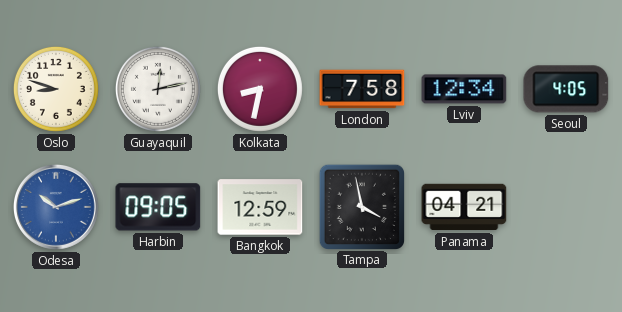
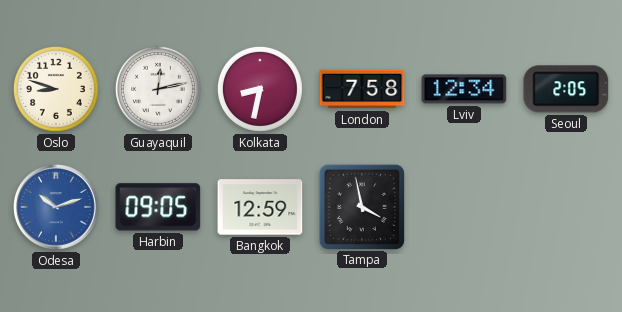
Seoul: 4:05 -> 2:05 (566, 89)
Panama: 04:21 -> none (464, 207)
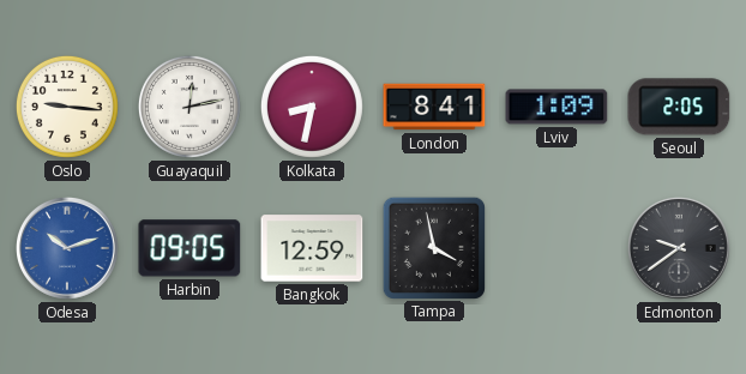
Oslo: 8:48 -> 9:16 (67, 107)
London: 7:58 -> 8:41 (434, 107)
Lviv: 12:34 -> 1:09 (557, 107)
Edmonton: none -> 9:39 (680, 249)
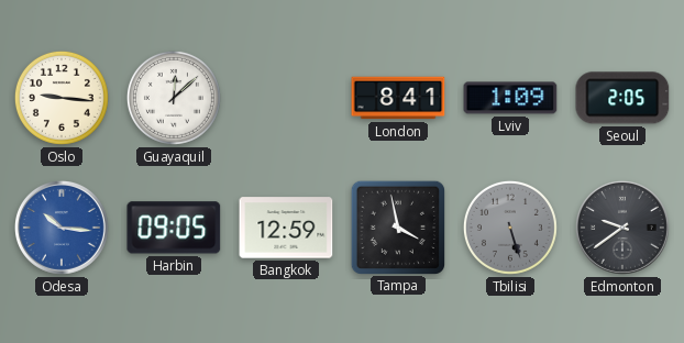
Guayaquil: 12:13 -> 12:08 (174, 98)
Kolkata: 8:32 -> none (312, 107)
Odesa: 10:12 -> 10:16 (63, 229)
Tbilisi: none -> 5:27 (510, 228)
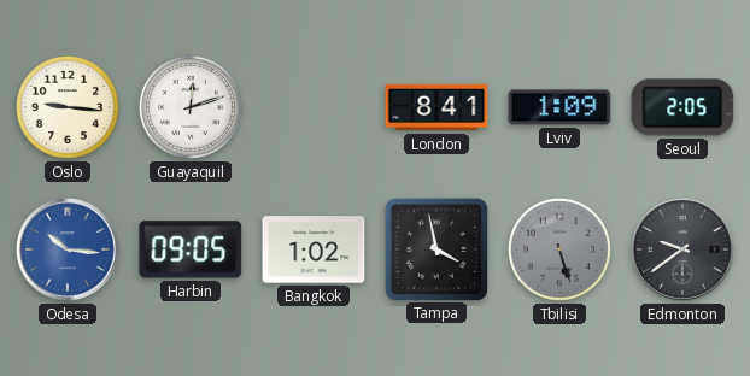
Guayaquil: 12:08 -> 12:12 (191, 107)
Bangkok: 12:59 -> 1:02 (314, 249)
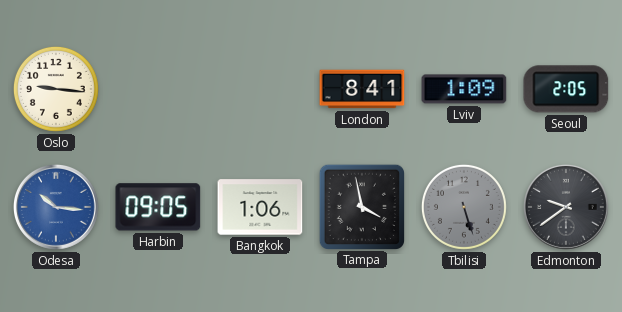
Guayaquil: 12:12 -> none (191, 107)
Bangkok: 1:02 -> 1:06 (260, 207)
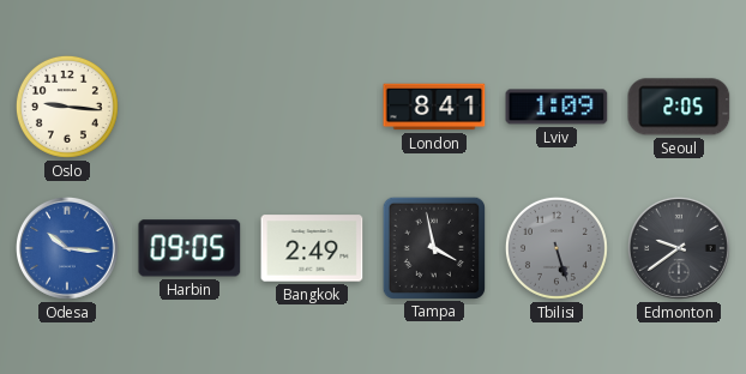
Bangkok: 1:06 -> 2:49 (312, 248)
